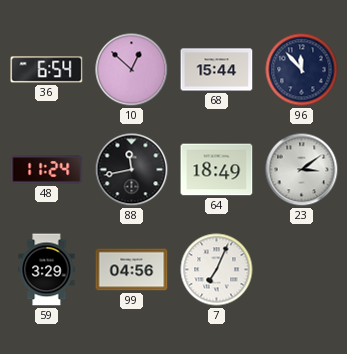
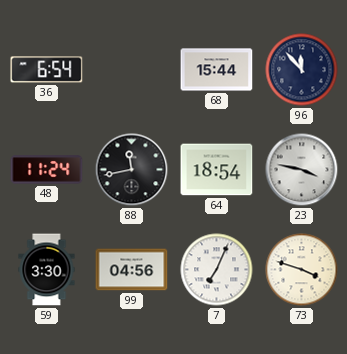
10: 12:52 -> none (132, 70)
64: 18:49 -> 18:54 (217, 170)
23: 3:09 -> 3:47 (302, 170)
59: 3:29 -> 3:30 (47, 270)
73: none -> 3:48 (302, 270)
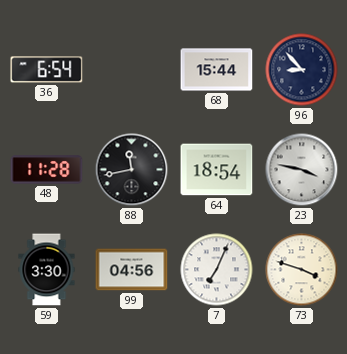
96: 11:53 -> 8:53 (302, 70)
48: 11:24 -> 11:28 (47, 170)
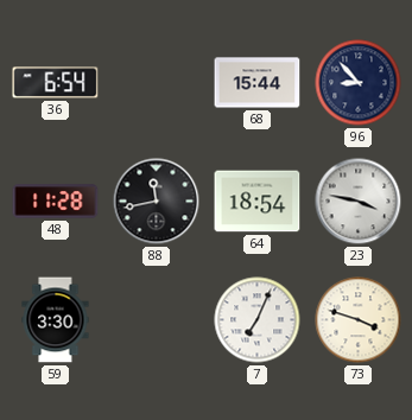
99: 04:56 -> none (132, 270)
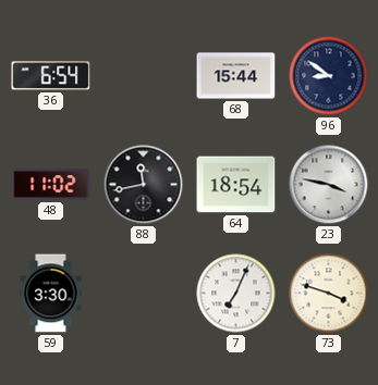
96: 8:53 -> 8:51 (329, 76)
48: 11:28 -> 11:02 (51, 185)
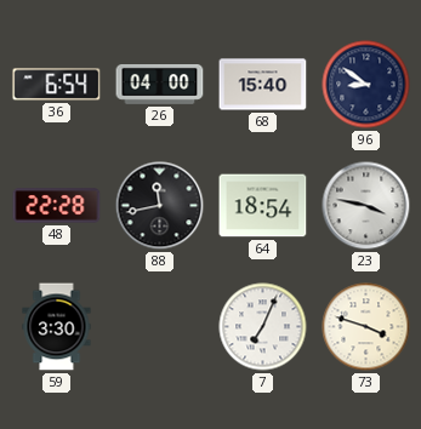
26: none -> 04:00 (160, 85)
68: 15:44 -> 15:40 (263, 85)
48: 11:02 -> 22:28 (57, 206)
